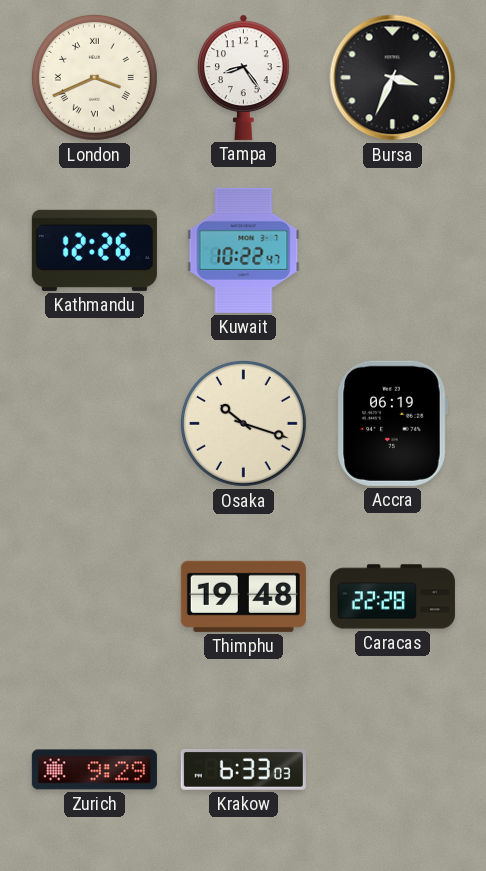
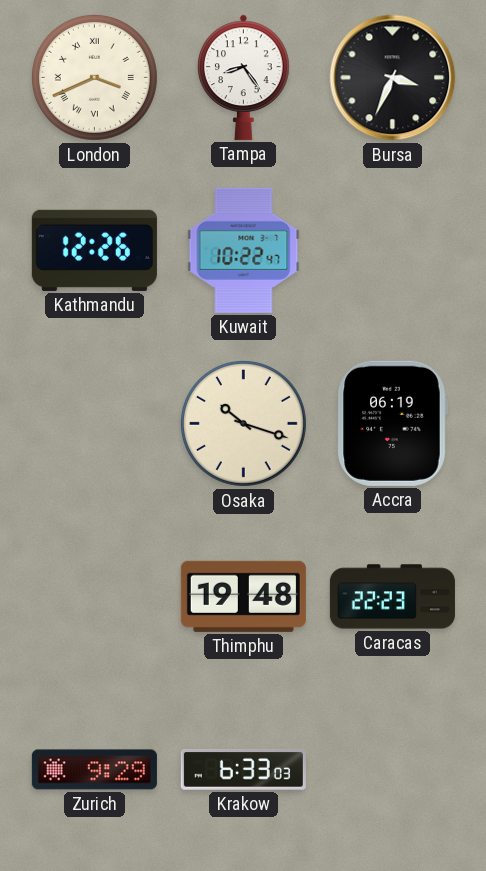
Caracas: 22:28 -> 22:23 (392, 597)
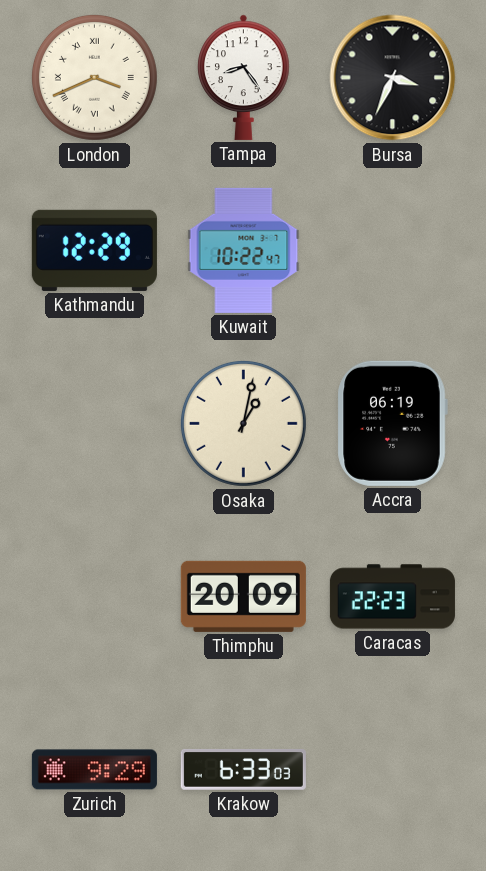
Kathmandu: 12:26 -> 12:29 (94, 250)
Osaka: 10:18 -> 1:02 (243, 423)
Thimphu: 19:48 -> 20:09 (243, 596)
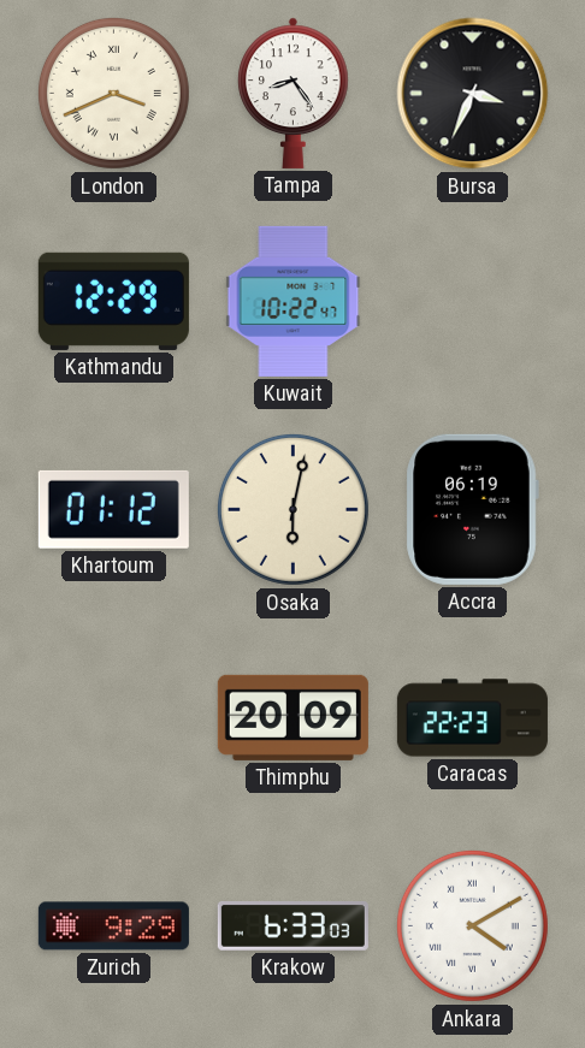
Khartoum: none -> 01:12 (113, 509)
Osaka: 1:02 -> 6:02 (292, 509)
Ankara: none -> 4:10 (472, 925)
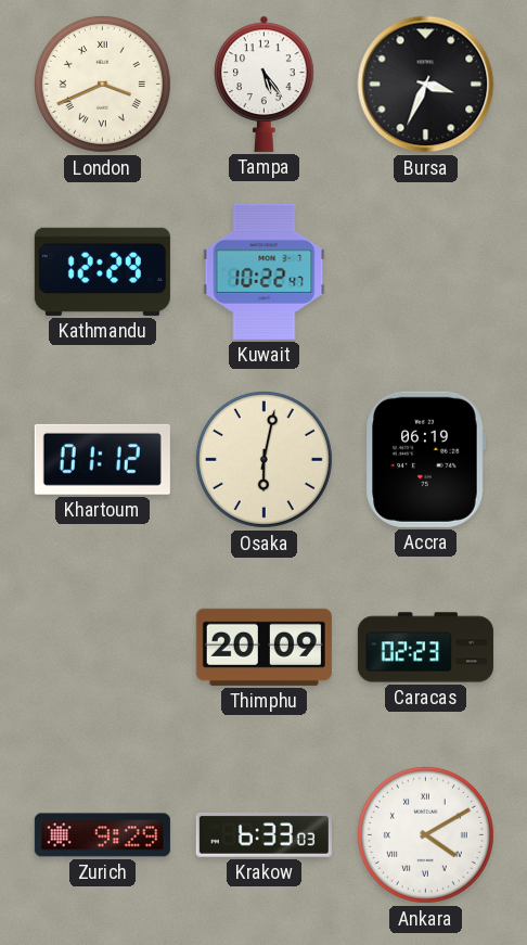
Tampa: 8:24 -> 5:24 (265, 84)
Caracas: 22:23 -> 02:23 (425, 648)
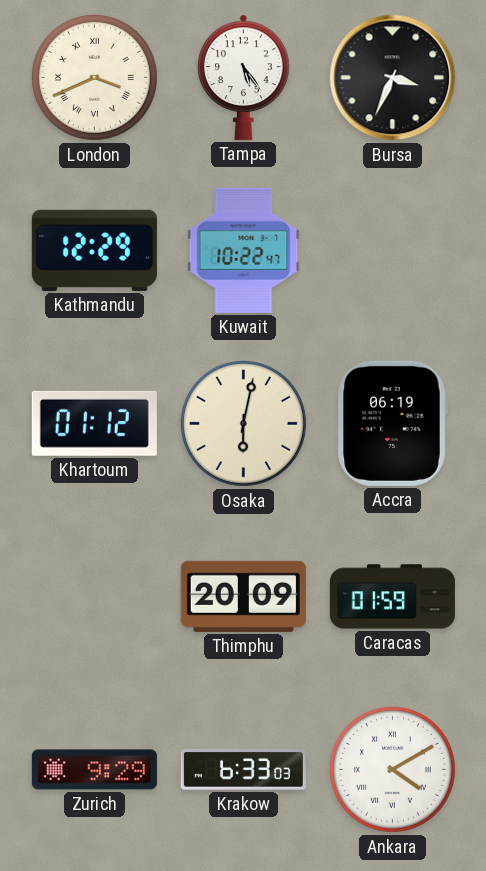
Caracas: 02:23 -> 01:59 (392, 597)
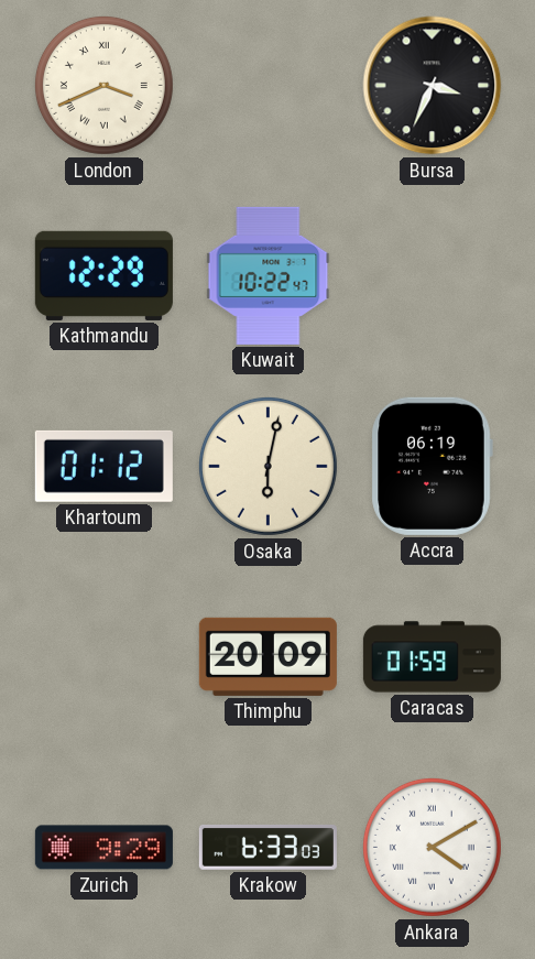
Tampa: 5:24 -> none (244, 77)
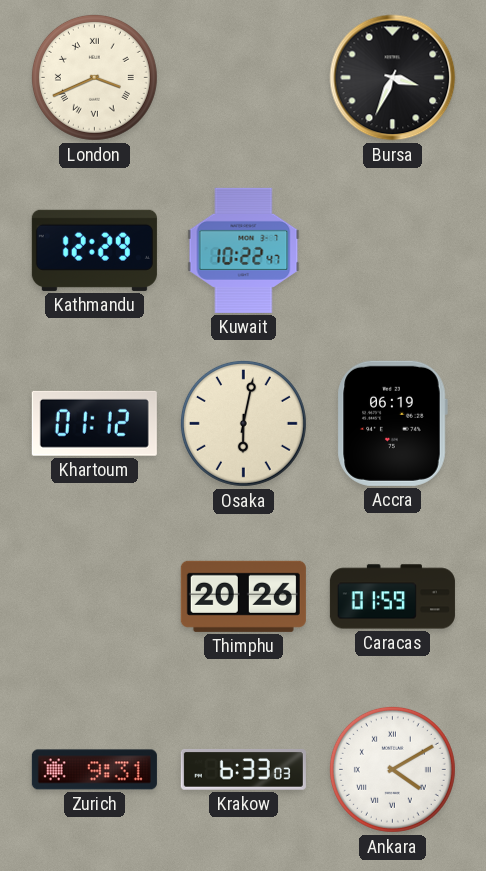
Thimphu: 20:09 -> 20:26 (243, 596)
Zurich: 9:29 -> 9:31 (94, 770)
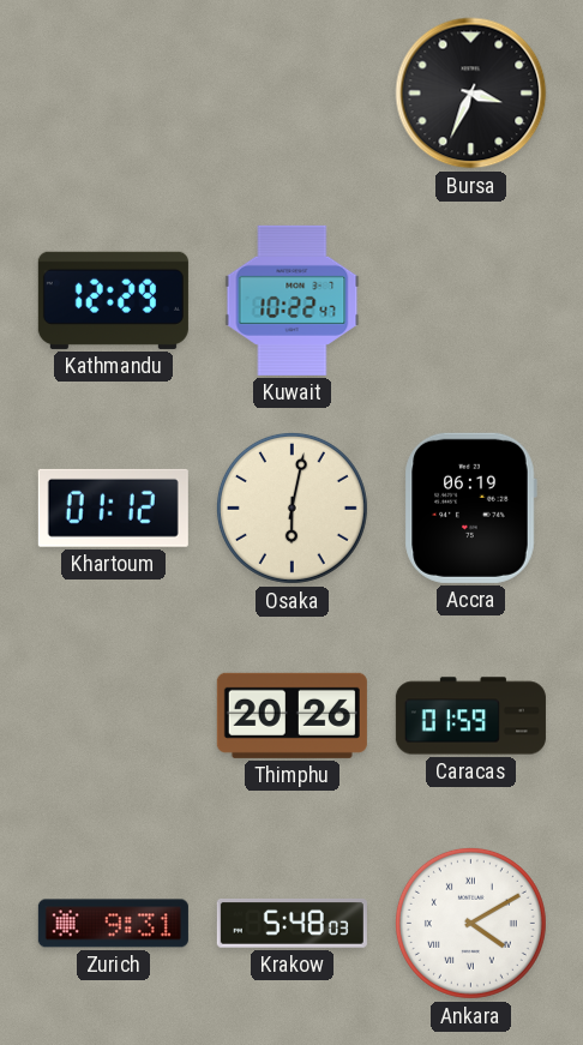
London: 3:41 -> none (94, 77)
Krakow: 6:33 -> 5:48 (291, 923)
